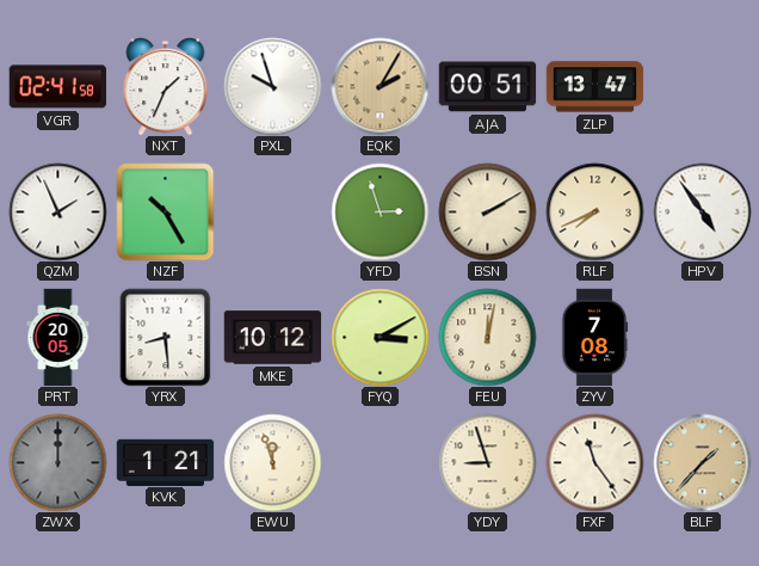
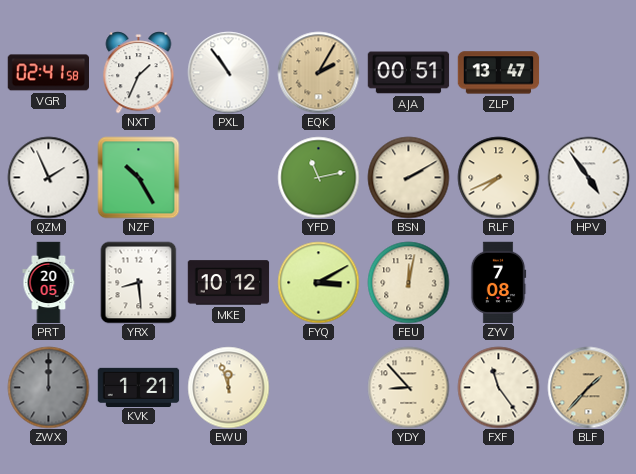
PXL: 9:57 -> 10:54 (228, 72)
YFD: 2:57 -> 11:13 (318, 177)
YDY: 8:57 -> 8:53 (408, 387)
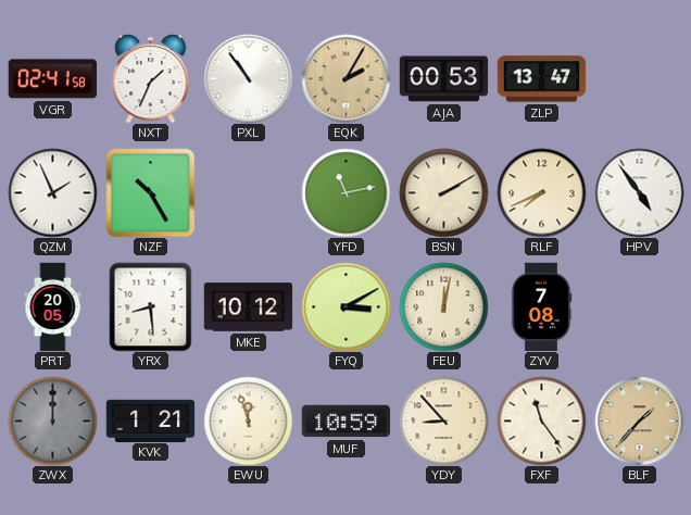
AJA: 00:51 -> 00:53 (443, 79)
MUF: none -> 10:59 (345, 422)
